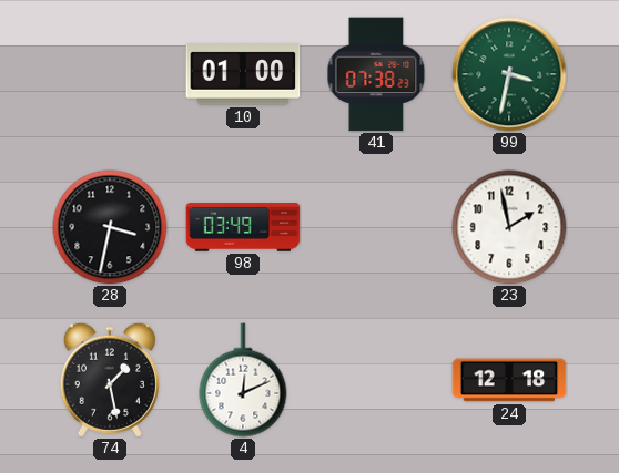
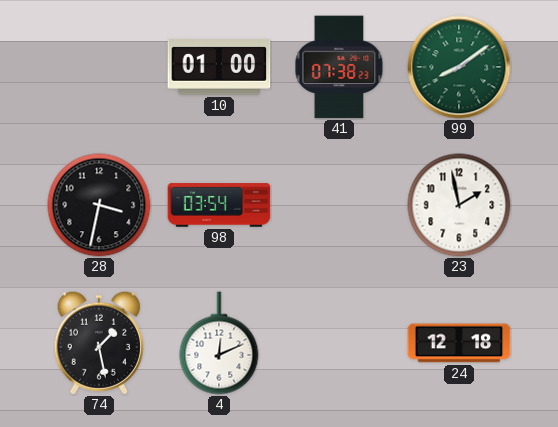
99: 3:32 -> 8:09 (459, 67)
98: 03:49 -> 03:54 (219, 205)
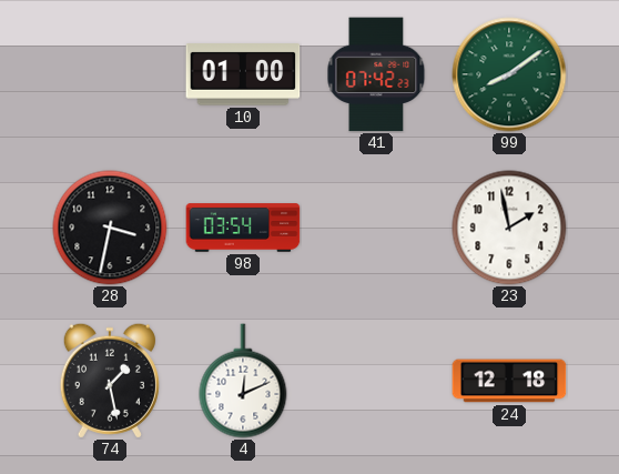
41: 07:38 -> 07:42 (376, 74)
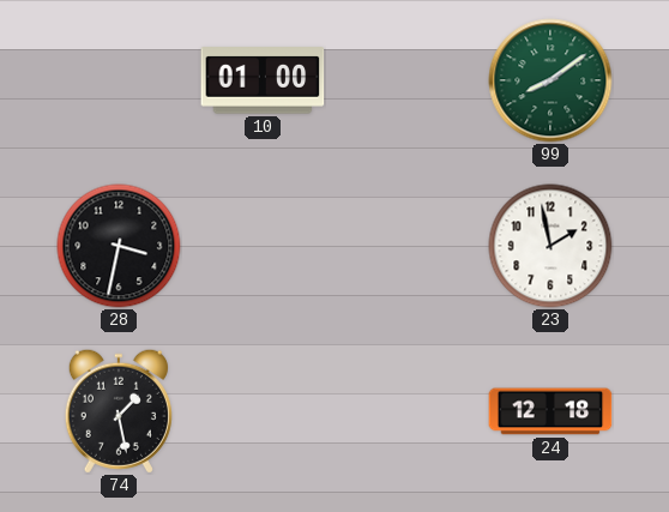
41: 07:42 -> none (376, 74)
98: 03:54 -> none (243, 228)
4: 12:11 -> none (243, 381)
